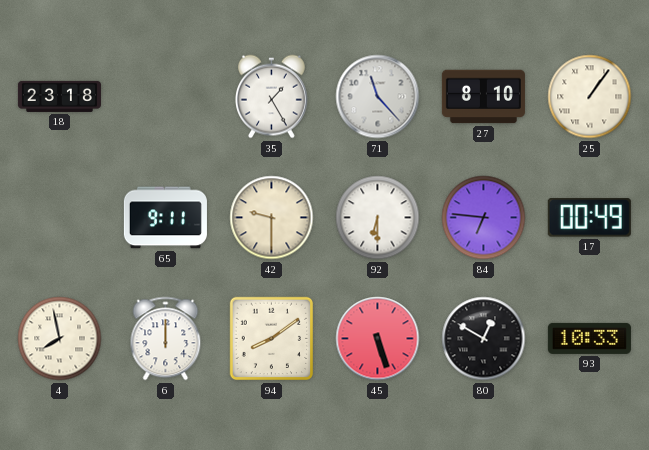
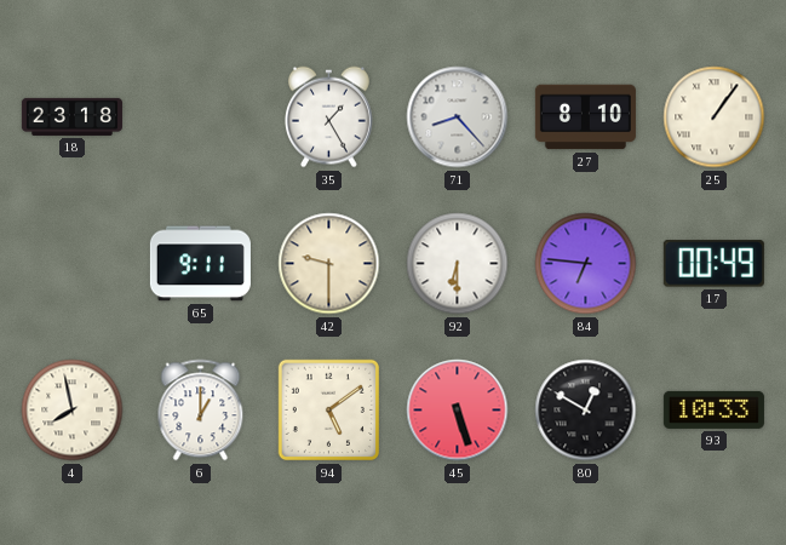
71: 11:23 -> 8:23 (458, 117)
6: 12:00 -> 1:00 (201, 411)
94: 8:09 -> 5:09 (329, 411)
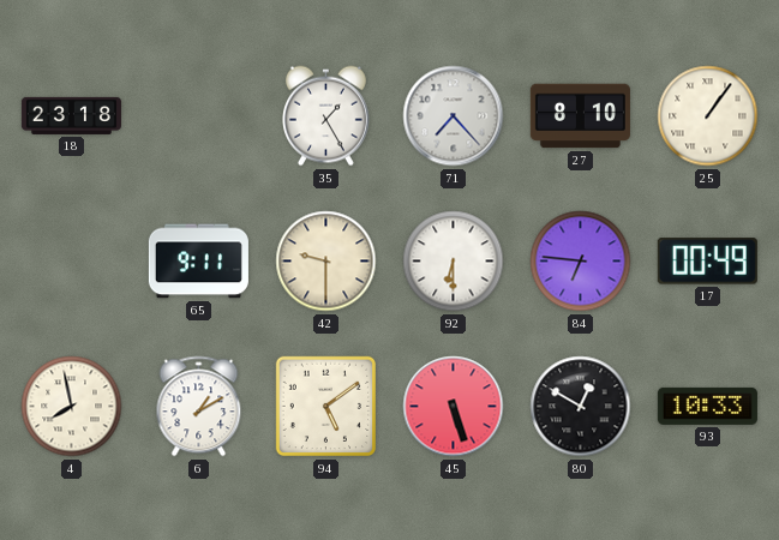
71: 8:23 -> 7:23 (454, 116)
6: 1:00 -> 1:10 (199, 407)
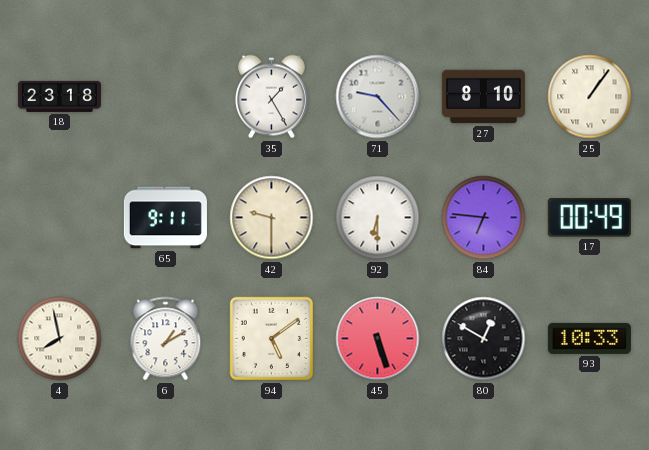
71: 7:23 -> 9:23 (378, 97)
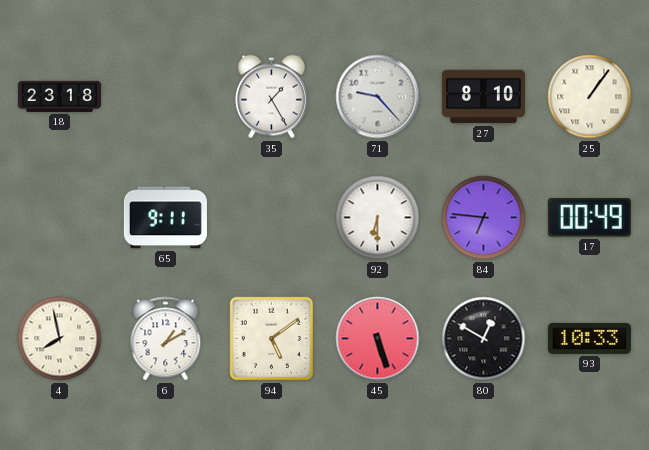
42: 9:30 -> none (272, 218)
